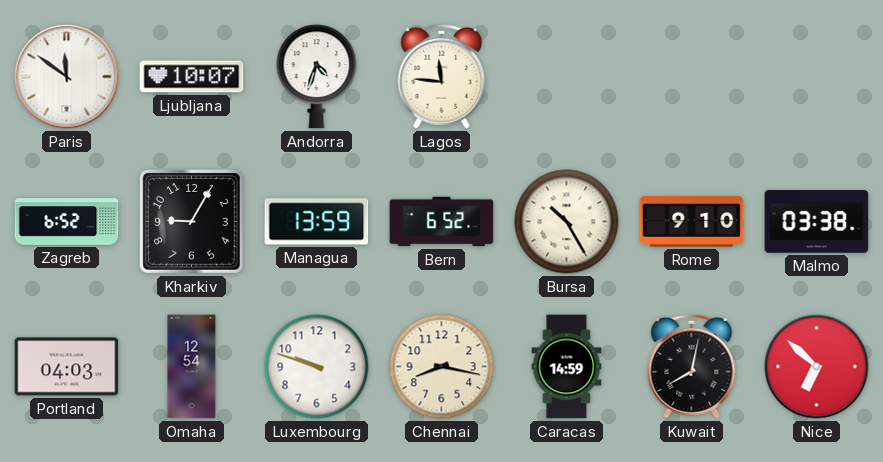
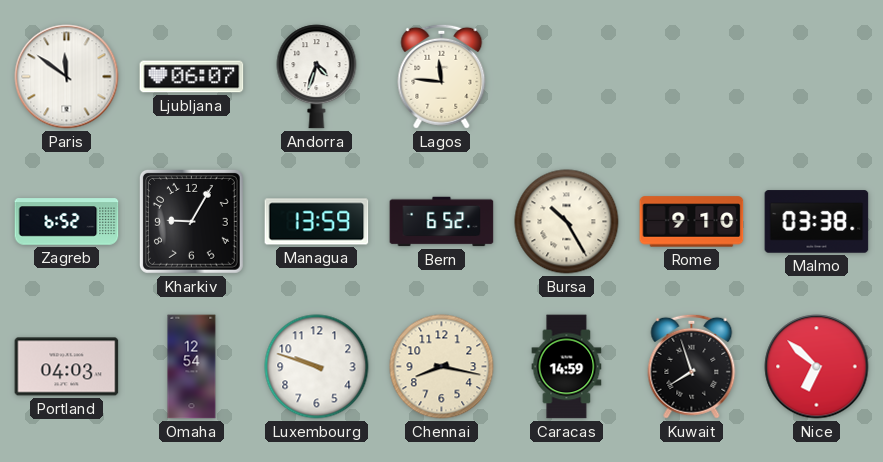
Ljubljana: 10:07 -> 06:07 (192, 77)
Kuwait: 8:02 -> 7:57 (692, 366)
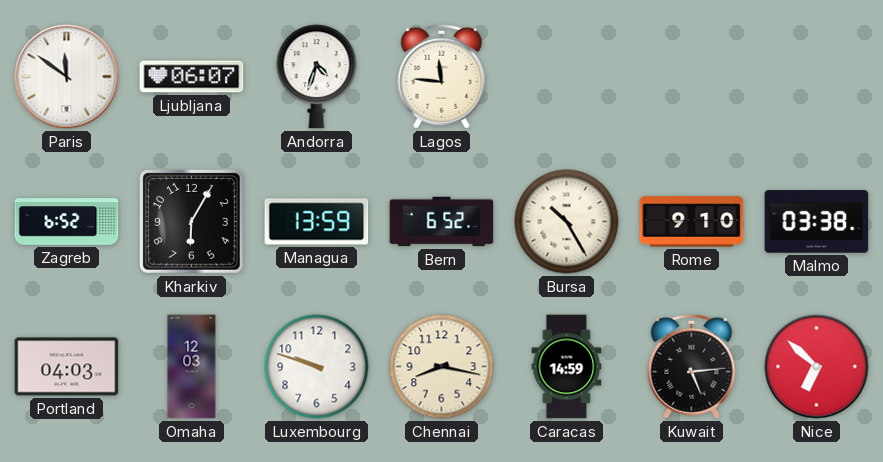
Kharkiv: 9:05 -> 6:05 (191, 221)
Omaha: 12:54 -> 12:03 (192, 367)
Kuwait: 7:57 -> 5:14 (692, 366)
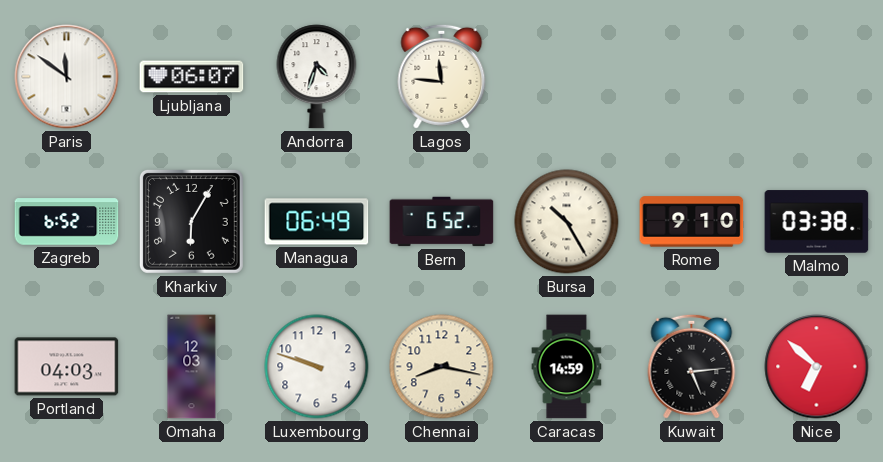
Managua: 13:59 -> 06:49 (317, 222)
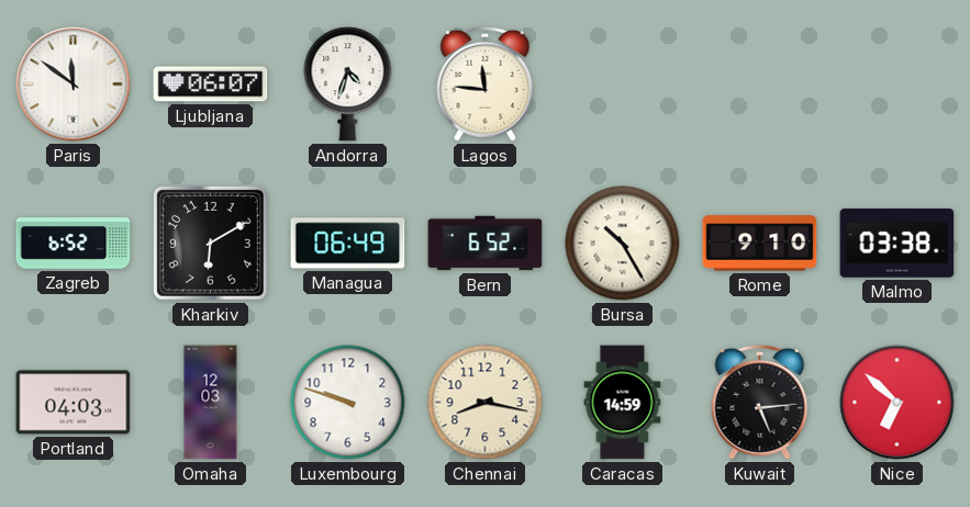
Kharkiv: 6:05 -> 6:10 (210, 243)
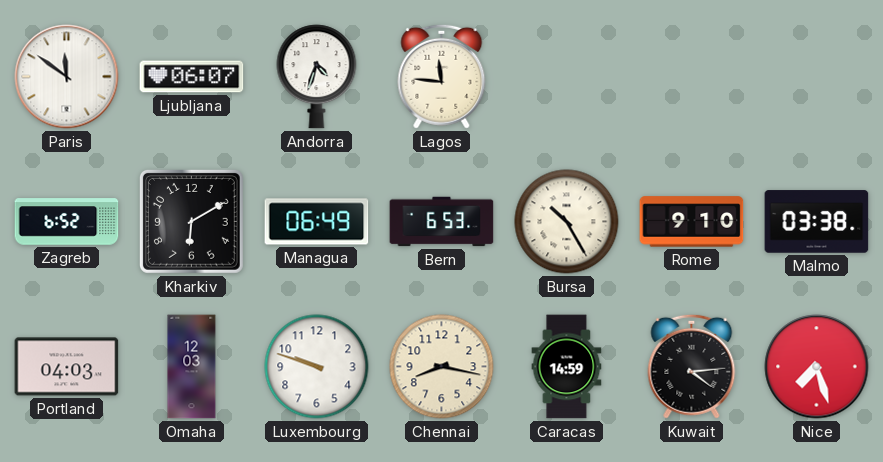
Bern: 6:52 -> 6:53 (442, 222)
Kuwait: 5:14 -> 4:14 (692, 366)
Nice: 6:52 -> 7:27 (817, 367)
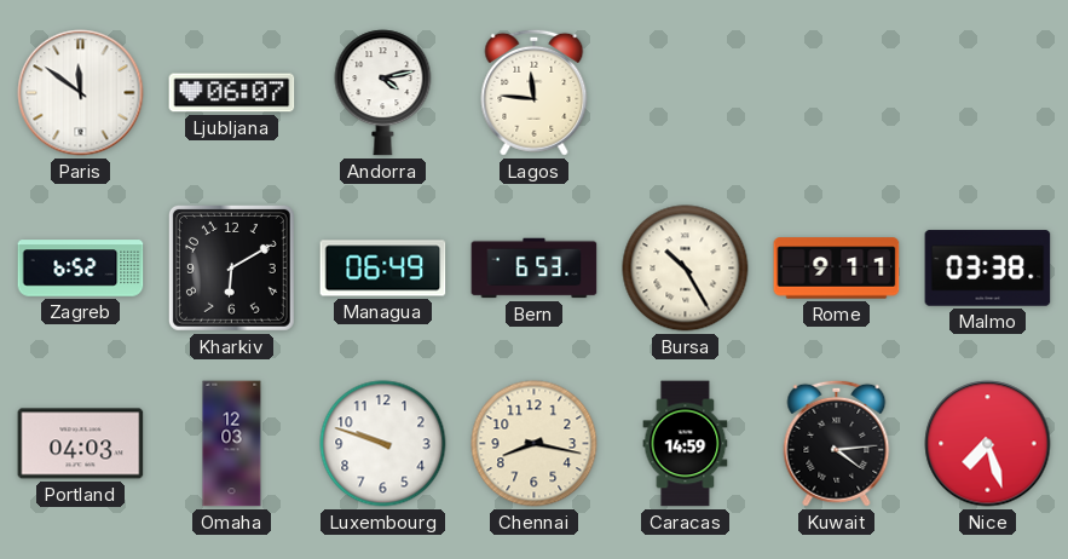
Andorra: 4:33 -> 4:13 (383, 93)
Rome: 9:10 -> 9:11 (837, 269)
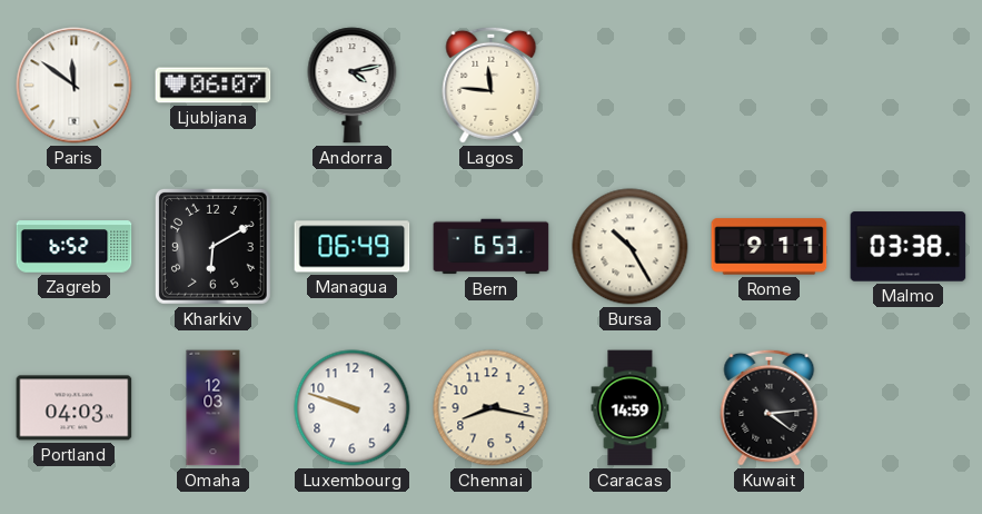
Nice: 7:27 -> none (988, 444)
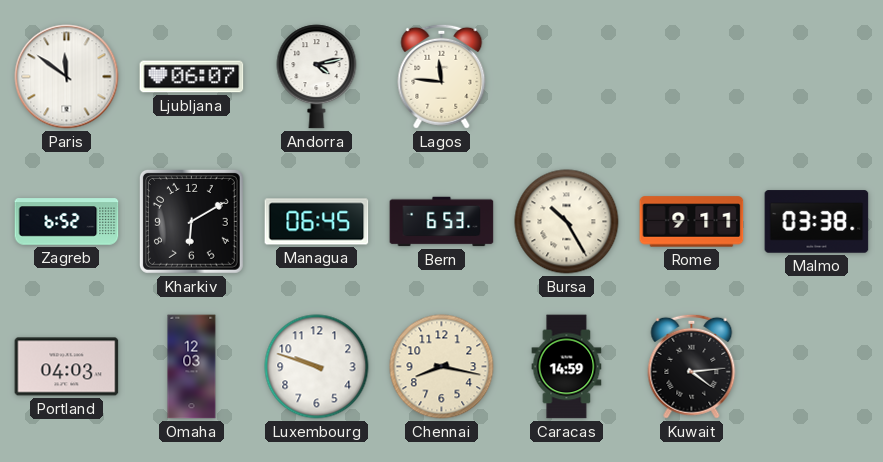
Managua: 06:49 -> 06:45 (317, 222)
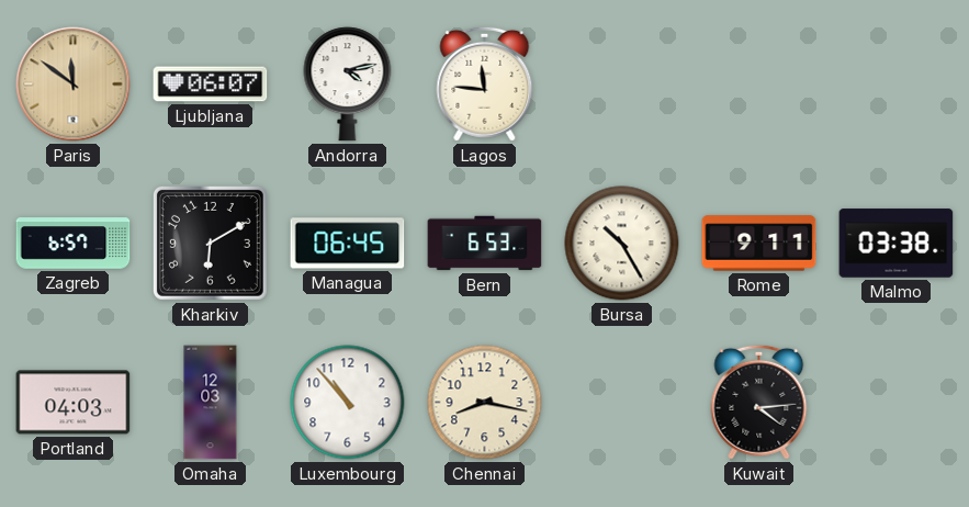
Paris dial: white -> champagne (74, 84)
Zagreb: 6:52 -> 6:57 (74, 244)
Luxembourg: 9:48 -> 10:53 (348, 403)
Caracas: 14:59 -> none (567, 367)
